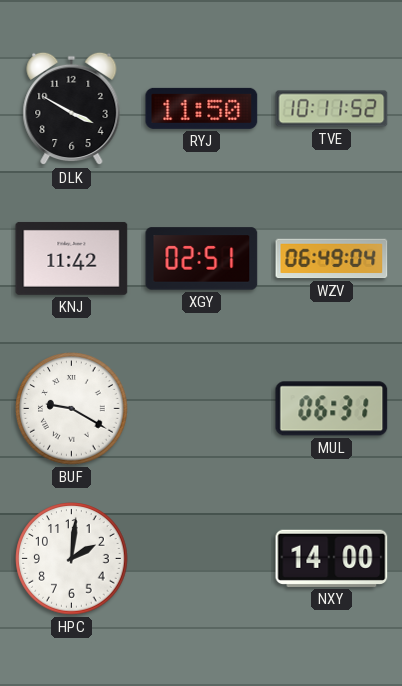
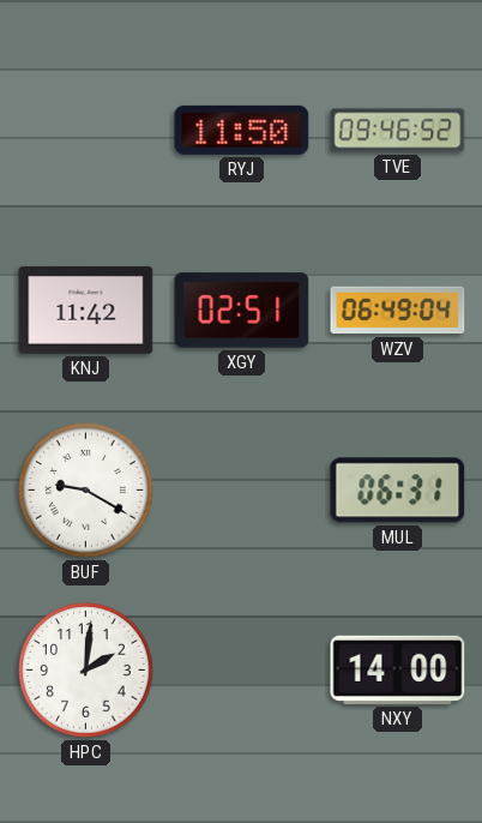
DLK: 3:50 -> none (72, 109)
TVE: 10:11 -> 09:46 (398, 131)
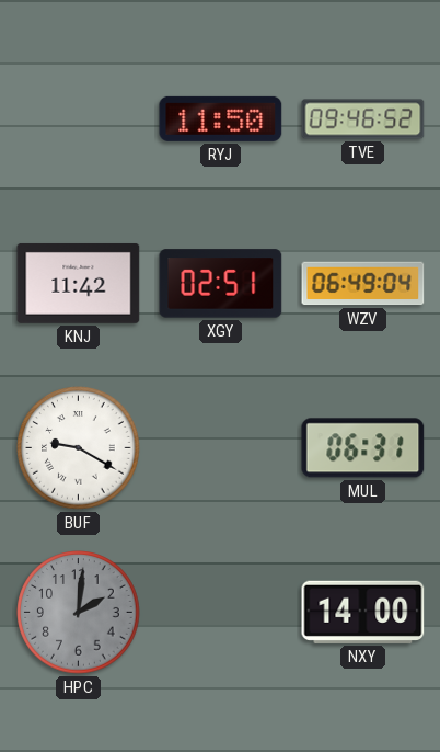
HPC dial: white -> grey (79, 613)
